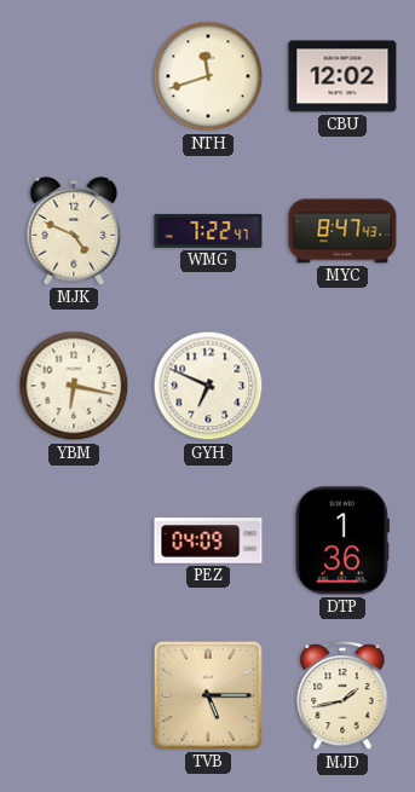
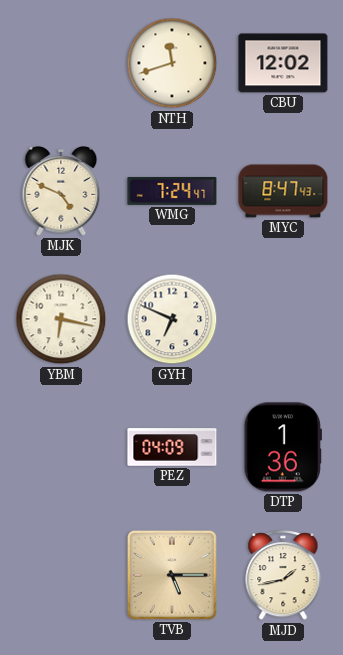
WMG: 7:22 -> 7:24 (172, 191)
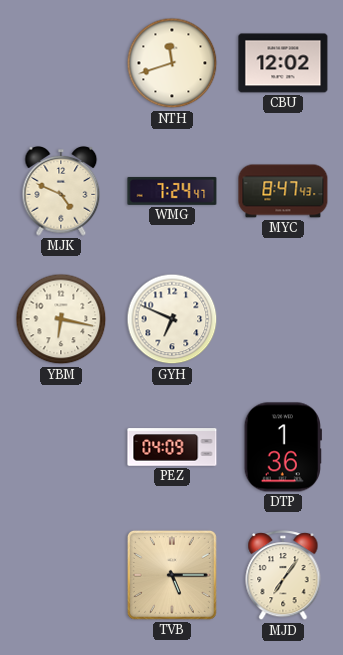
MJD: 1:43 -> 7:06 (283, 576)
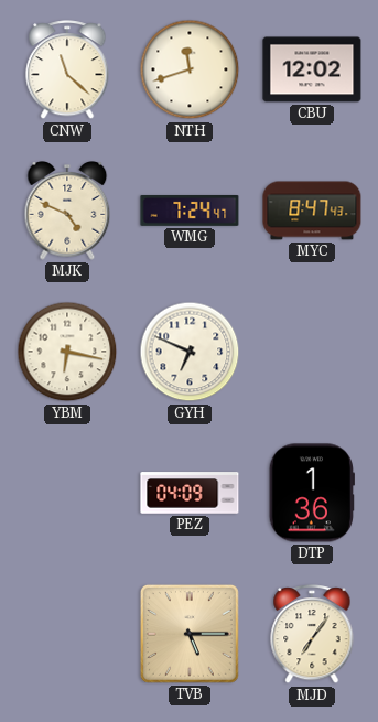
CNW: none -> 11:22 (67, 71)
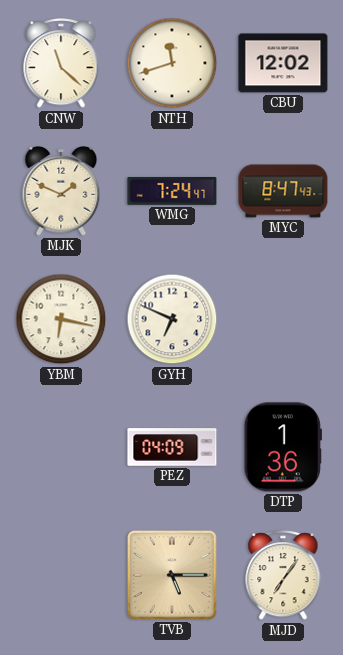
MJK: 4:49 -> 1:49 (61, 192)
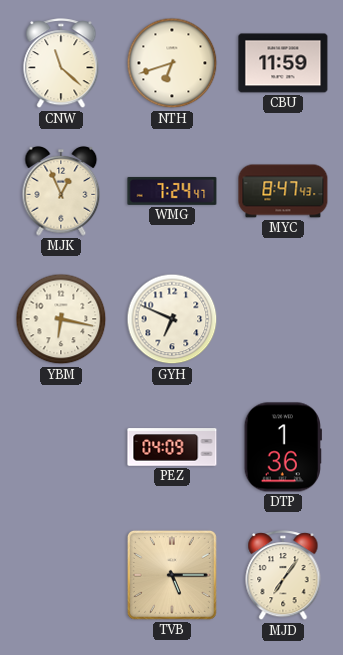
NTH: 11:42 -> 6:42 (172, 63)
CBU: 12:02 -> 11:59 (283, 63)
MJK: 1:49 -> 12:56 (61, 192)
